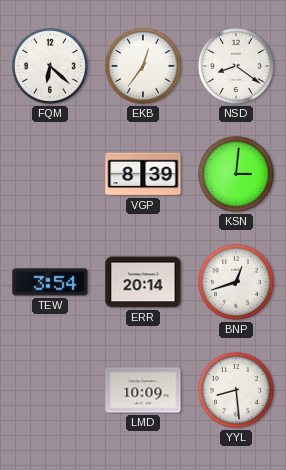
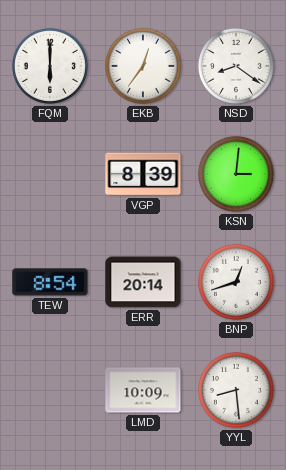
FQM: 6:22 -> 6:00 (50, 66)
TEW: 3:54 -> 8:54 (50, 282)
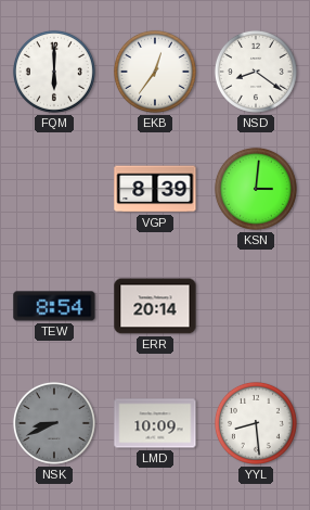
BNP: 12:42 -> none (236, 282)
NSK: none -> 8:41 (54, 423)
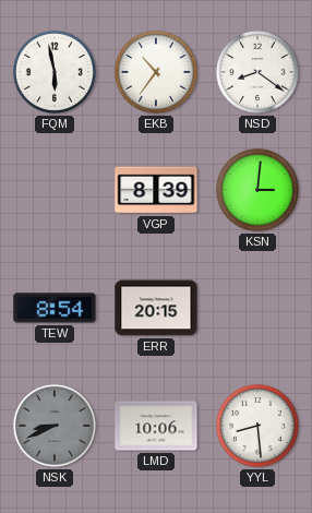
FQM: 6:00 -> 5:58 (55, 72)
EKB: 12:36 -> 10:36 (156, 72)
ERR: 20:14 -> 20:15 (156, 308)
LMD: 10:09 -> 10:06 (156, 426)
